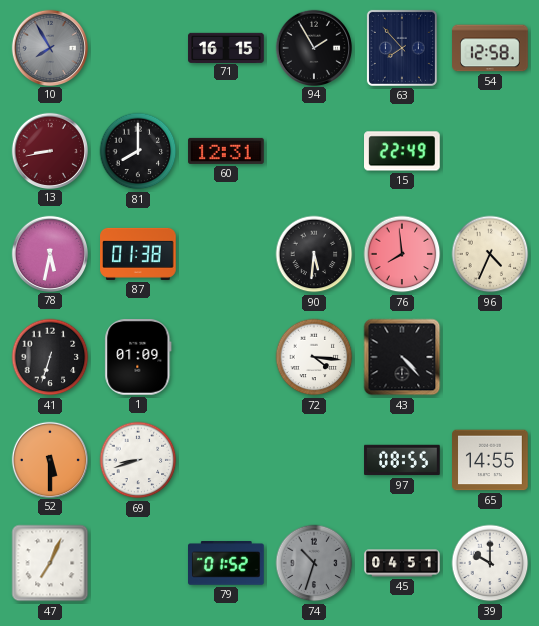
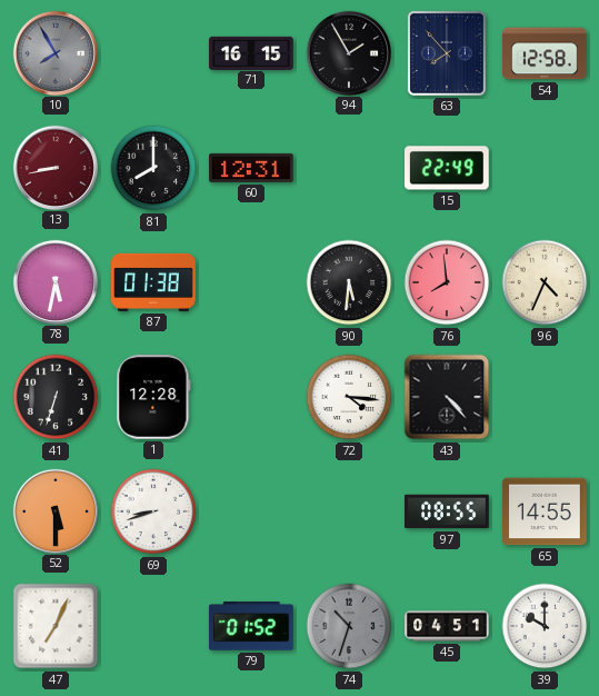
1: 01:09 -> 12:28 (153, 398)
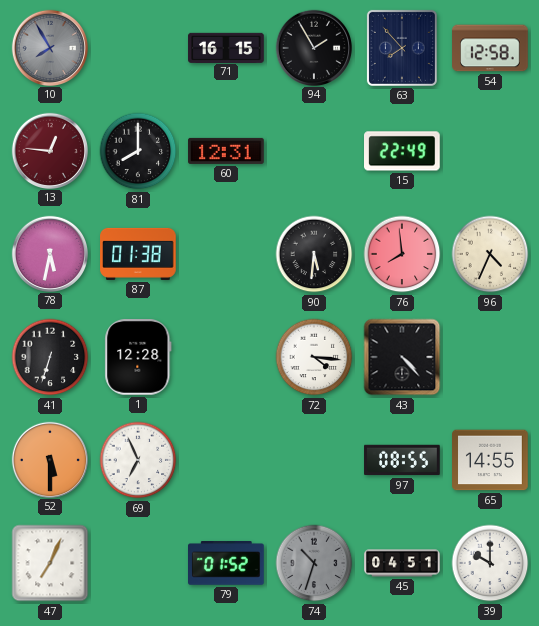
13: 8:43 -> 12:46 (49, 150)
69: 8:42 -> 6:56 (138, 460)
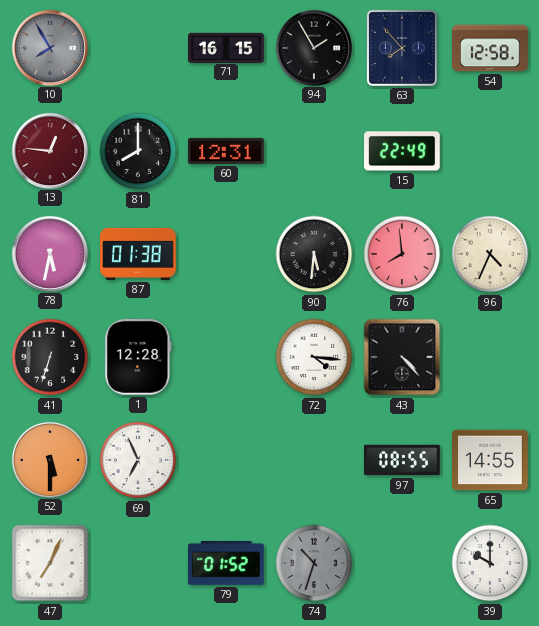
45: 04:51 -> none (402, 563)
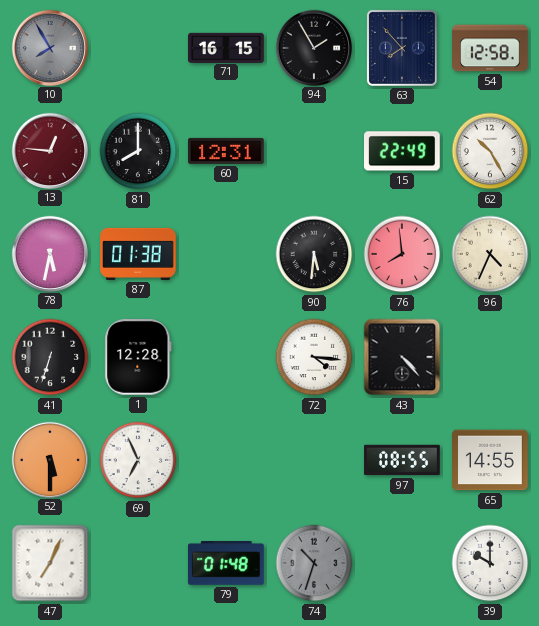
62: none -> 10:25 (490, 151)
79: 01:52 -> 01:48 (226, 564)
